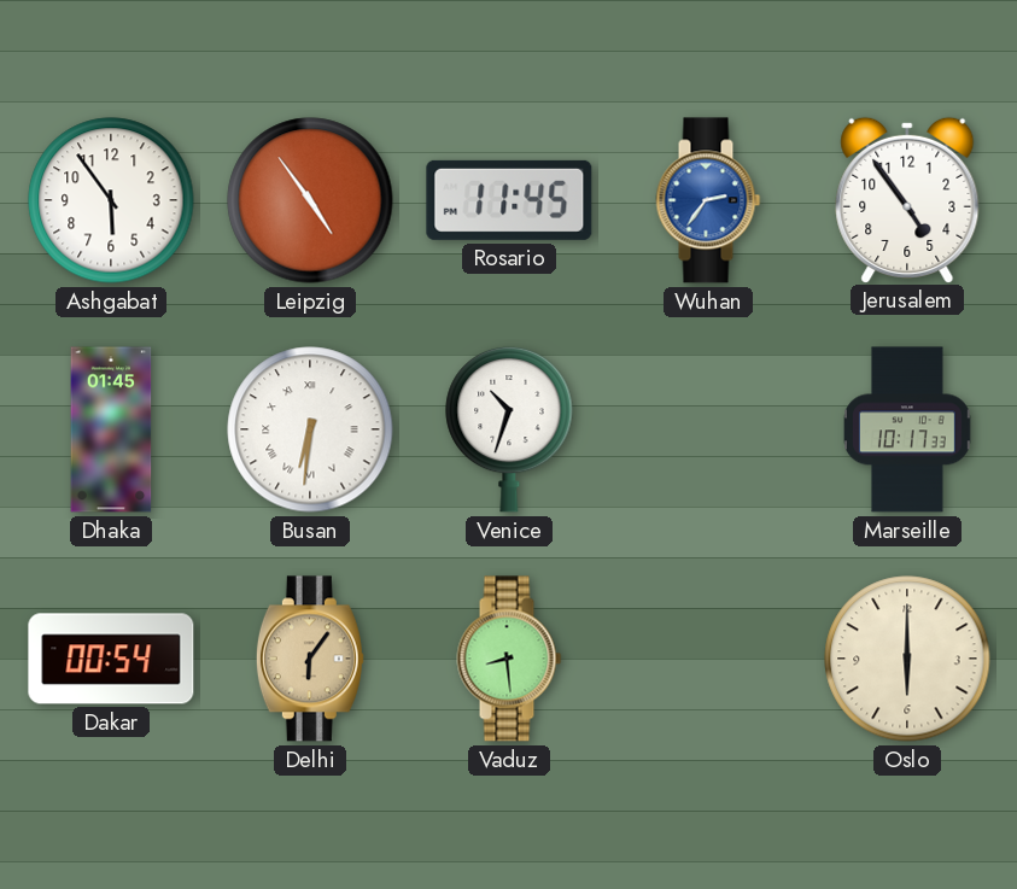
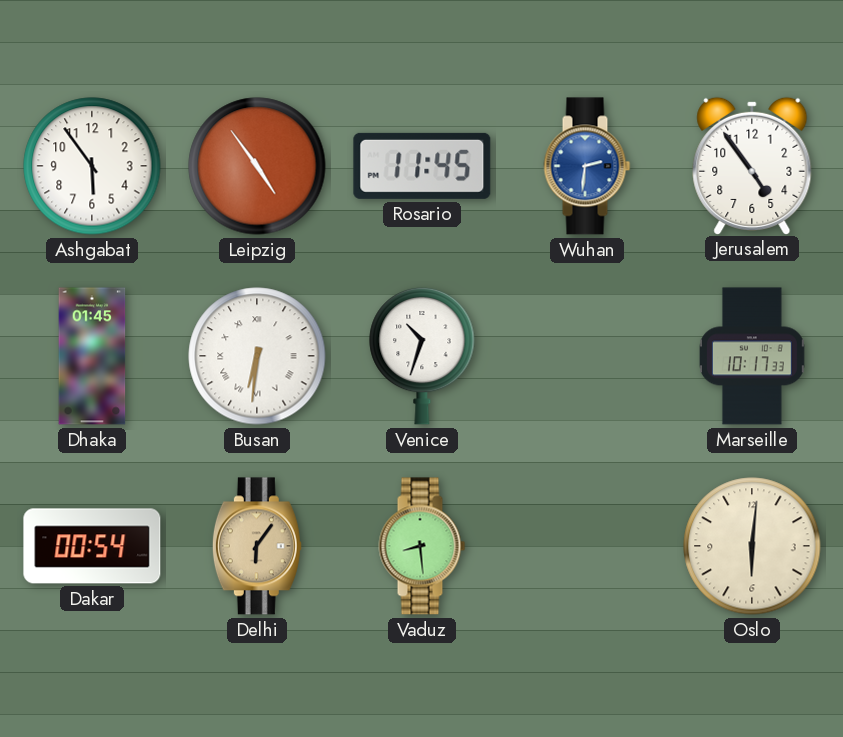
Wuhan: 2:36 -> 2:31 (587, 166)
Oslo: 6:00 -> 6:01 (752, 546)
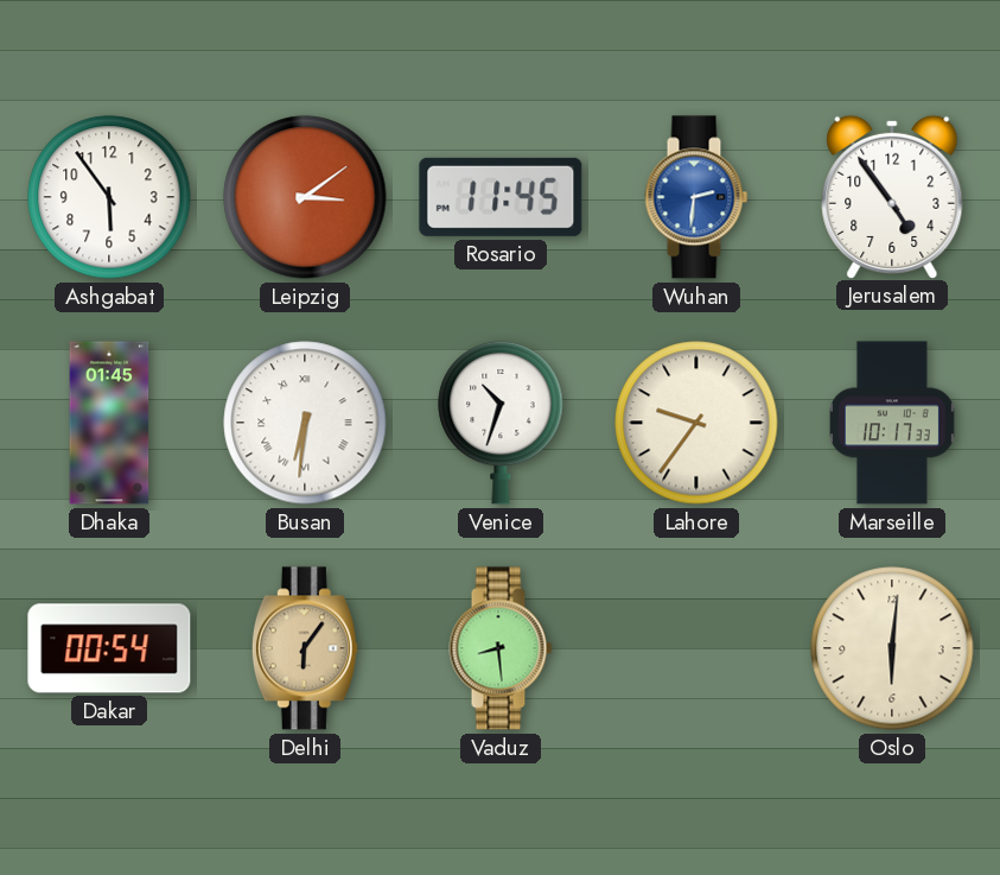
Leipzig: 4:54 -> 3:09 (305, 197)
Lahore: none -> 9:36 (696, 423)
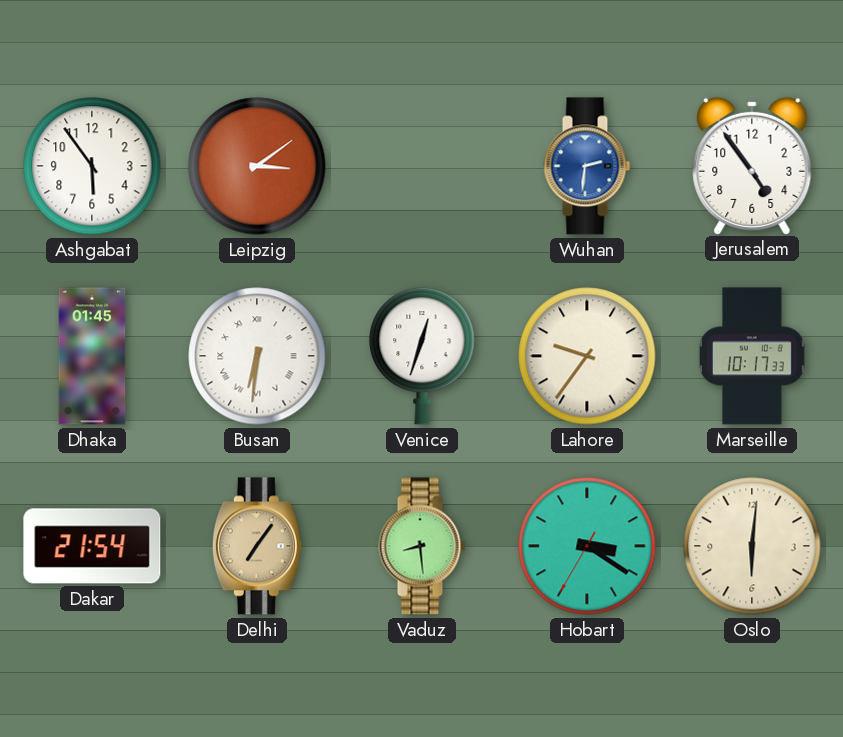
Rosario: 11:45 -> none (501, 197)
Venice: 10:33 -> 12:33 (422, 356)
Dakar: 00:54 -> 21:54 (92, 546)
Delhi: 6:06 -> 7:06 (257, 546)
Hobart: none -> 3:20 (587, 546)
